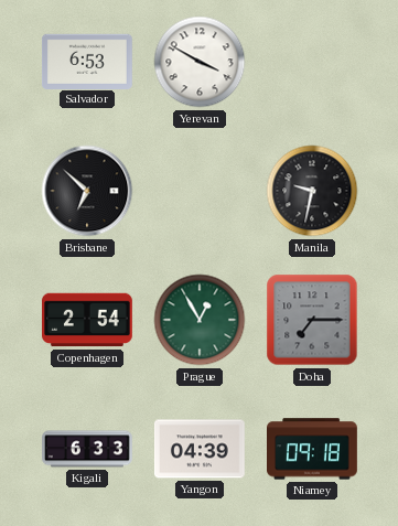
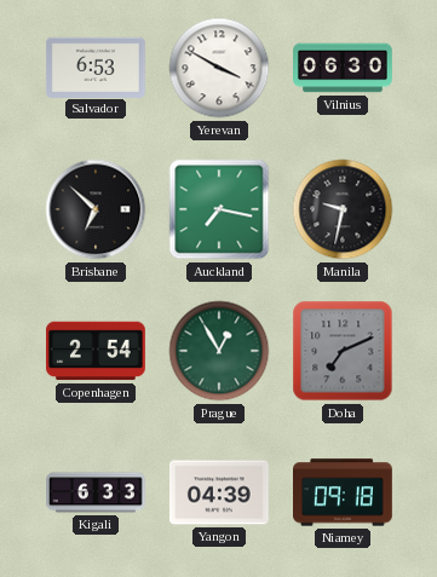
Vilnius: none -> 06:30 (344, 68)
Auckland: none -> 7:17 (219, 209)
Doha: 7:15 -> 7:11 (343, 351)
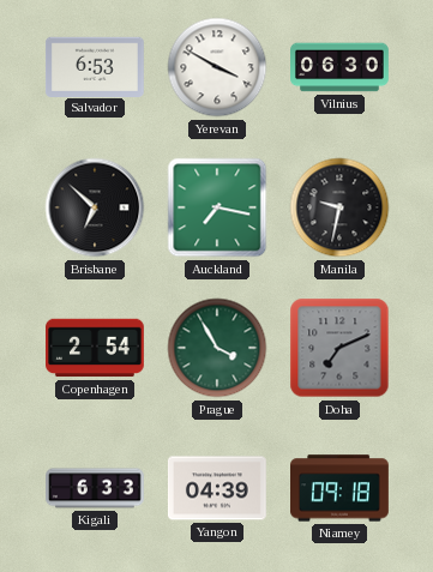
Prague: 12:55 -> 3:55 (217, 348)
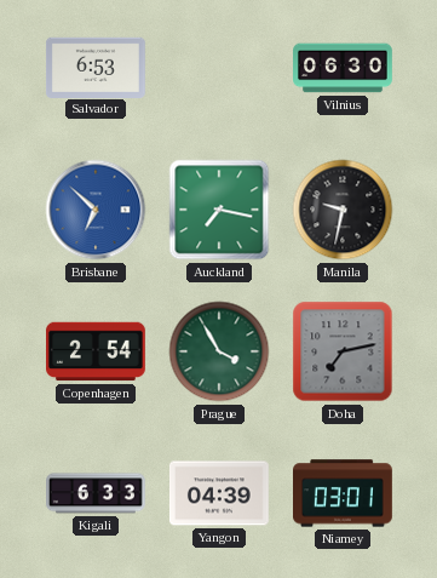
Yerevan: 3:50 -> none (217, 67)
Brisbane dial: black -> blue (96, 210)
Doha: 7:11 -> 7:13 (343, 351)
Niamey: 09:18 -> 03:01 (344, 493)
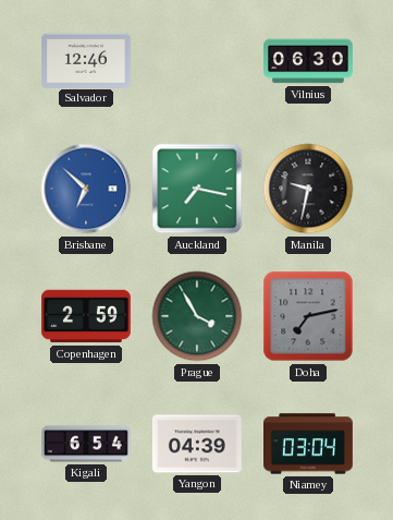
Salvador: 6:53 -> 12:46 (86, 60)
Copenhagen: 2:54 -> 2:59 (87, 316)
Kigali: 6:33 -> 6:54 (87, 444)
Niamey: 03:01 -> 03:04 (309, 444)
